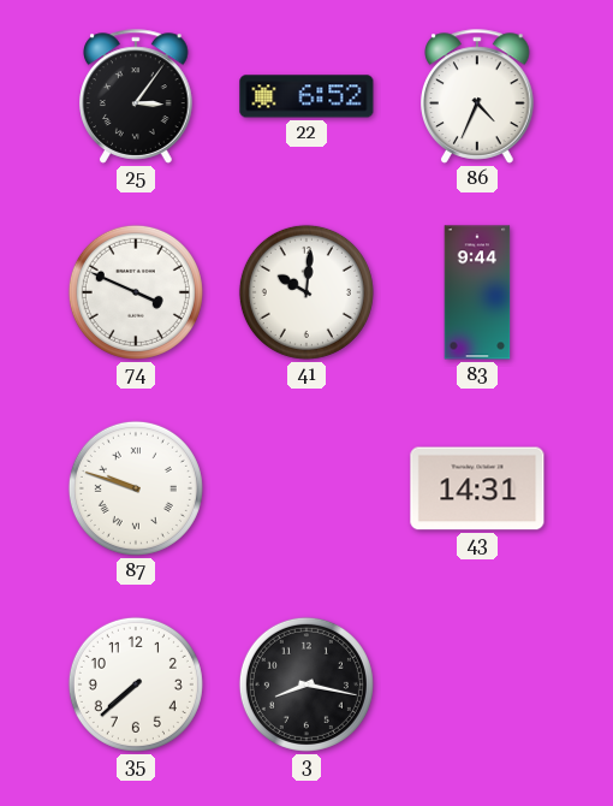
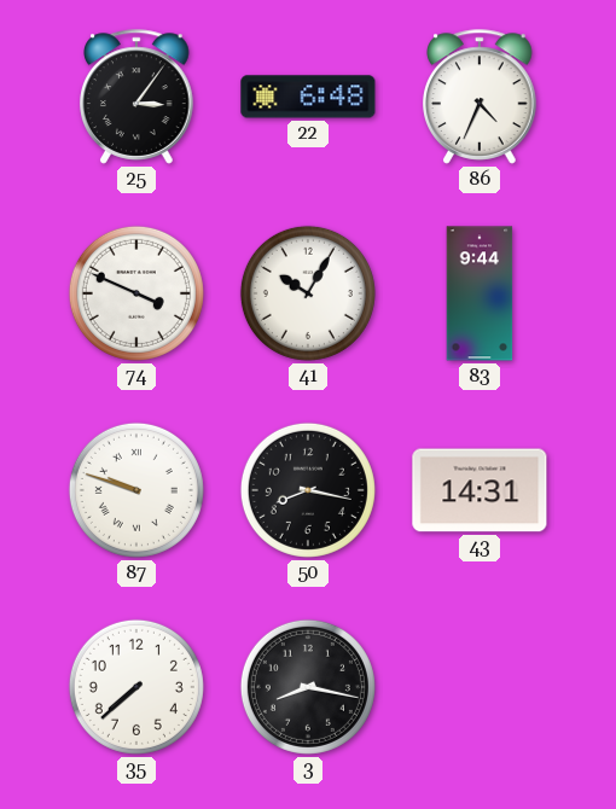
22: 6:52 -> 6:48 (308, 97)
41: 10:01 -> 10:05 (308, 293)
50: none -> 8:17 (308, 490)
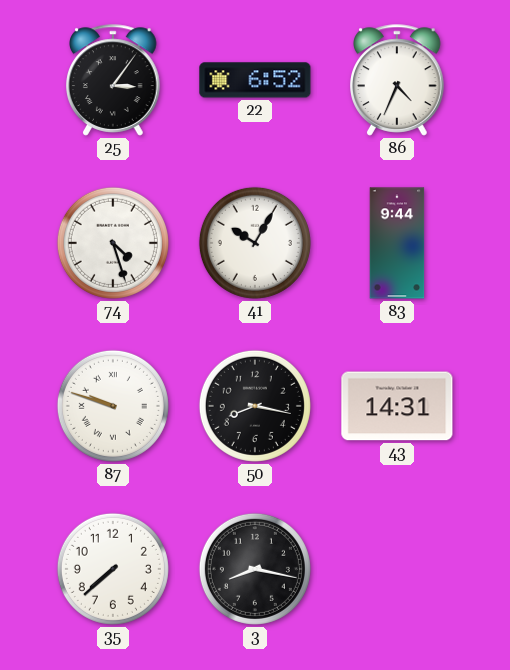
22: 6:48 -> 6:52 (255, 80)
74: 3:49 -> 4:27 (113, 243)
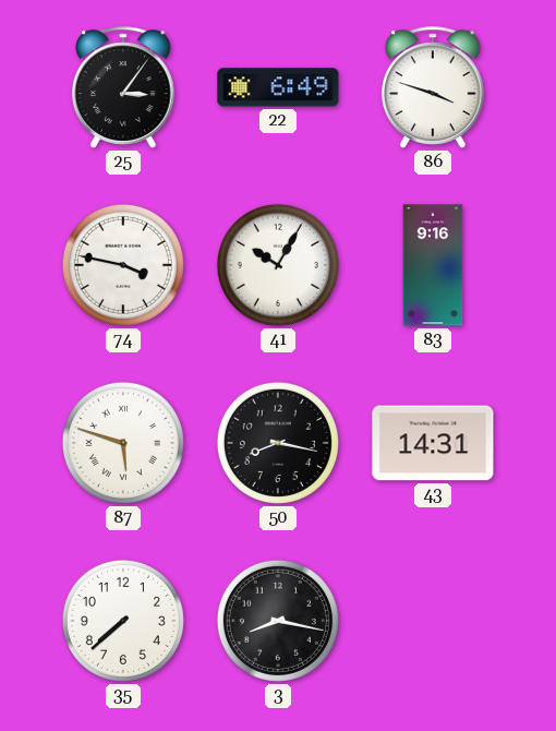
22: 6:52 -> 6:49 (278, 87)
86: 4:34 -> 3:48 (433, 87)
74: 4:27 -> 3:47 (123, 265)
83: 9:44 -> 9:16 (433, 265)
87: 9:48 -> 5:48 (123, 443)
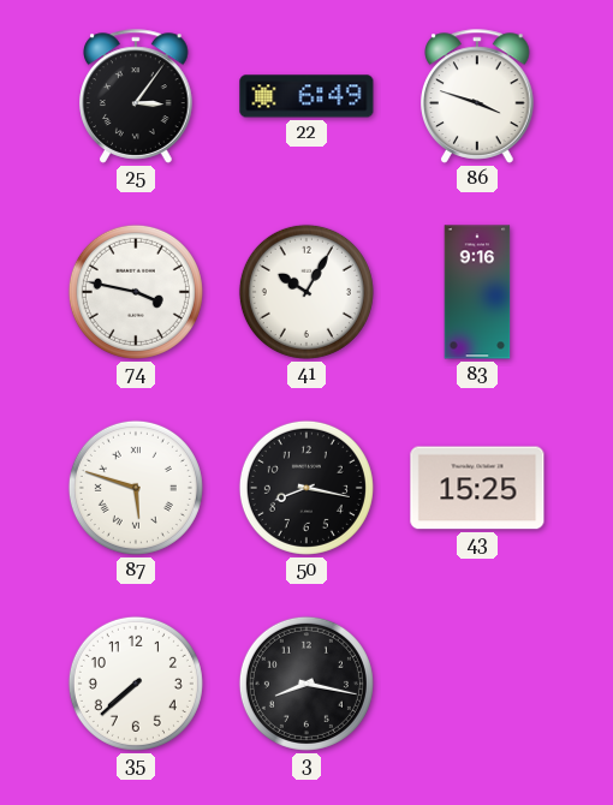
43: 14:31 -> 15:25 (477, 488)
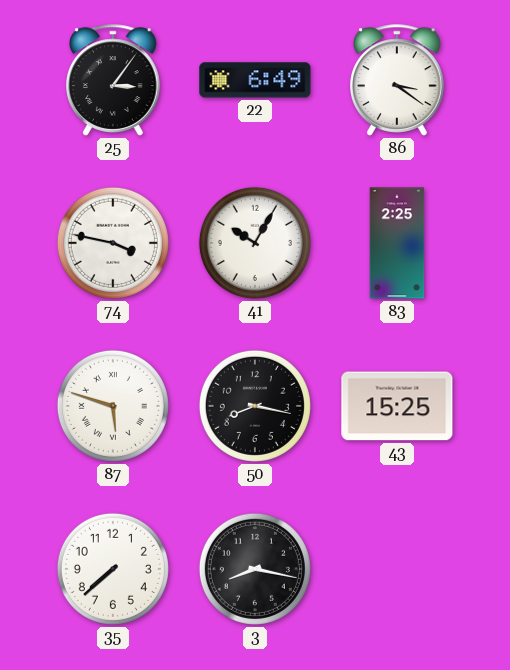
86: 3:48 -> 3:21 (397, 80)
83: 9:16 -> 2:25 (397, 243)
